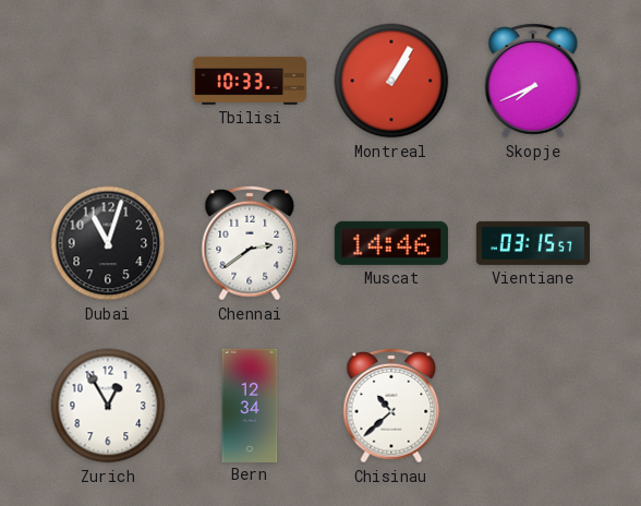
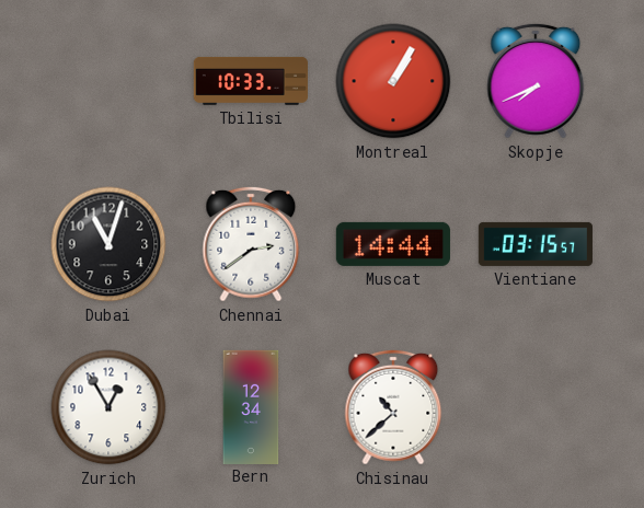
Muscat: 14:46 -> 14:44 (393, 244)
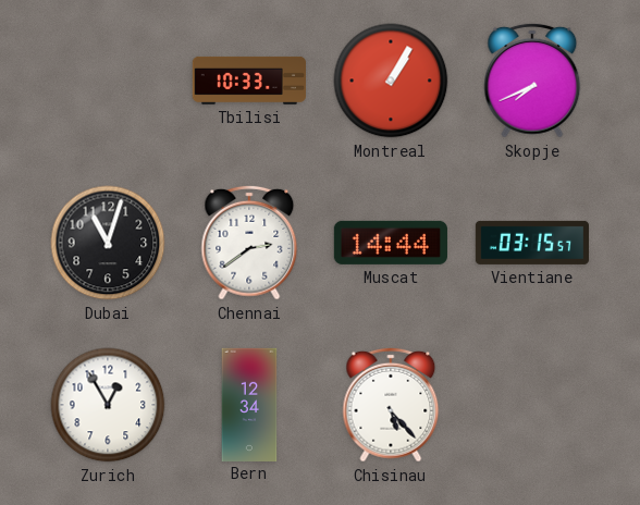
Chisinau: 10:38 -> 5:23 (391, 405)
